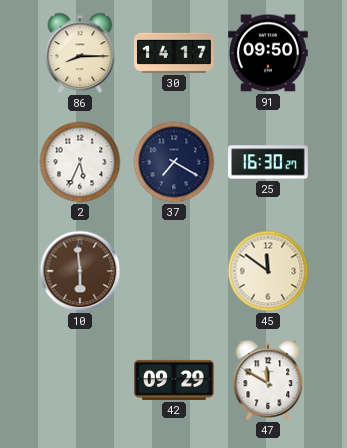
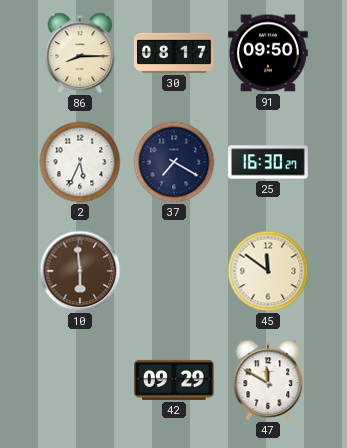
30: 14:17 -> 08:17 (175, 53)
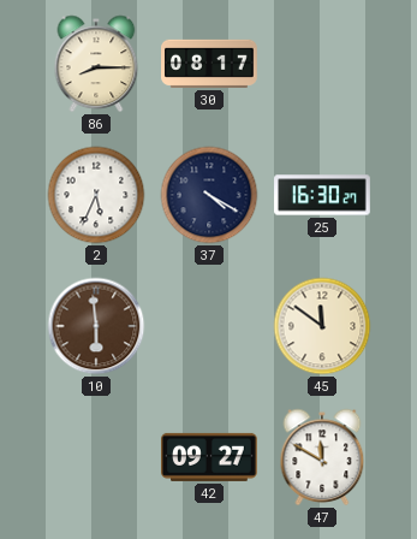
91: 09:50 -> none (269, 53)
37: 7:20 -> 4:20 (209, 195)
42: 09:29 -> 09:27 (210, 457)
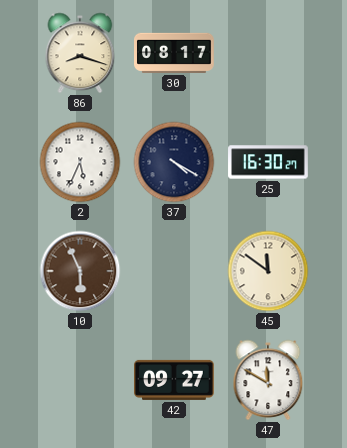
86: 8:15 -> 8:18 (80, 53)
10: 5:59 -> 5:56 (80, 271)
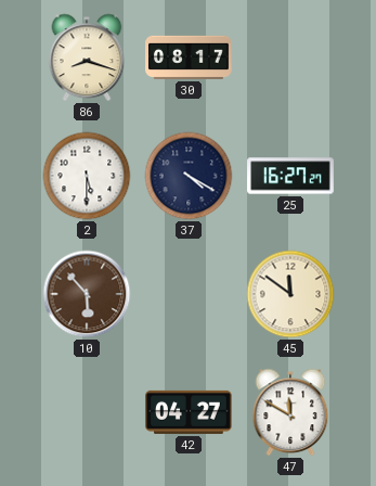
2: 5:34 -> 5:30 (87, 176)
25: 16:30 -> 16:27 (290, 176)
10: 5:56 -> 5:53 (87, 294)
42: 09:27 -> 04:27 (190, 412)
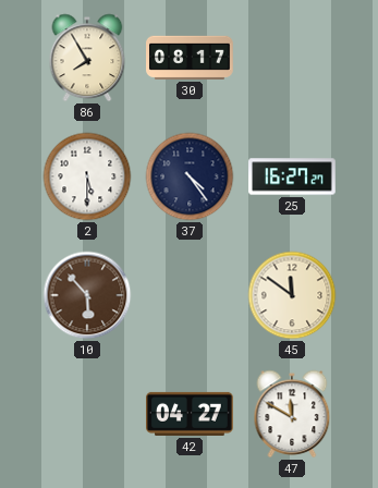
86: 8:18 -> 7:55 (87, 58)
37: 4:20 -> 4:24 (190, 176)
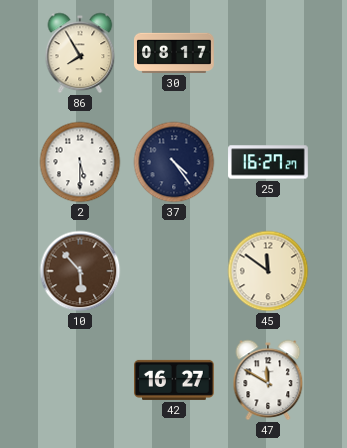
42: 04:27 -> 16:27 (175, 380)
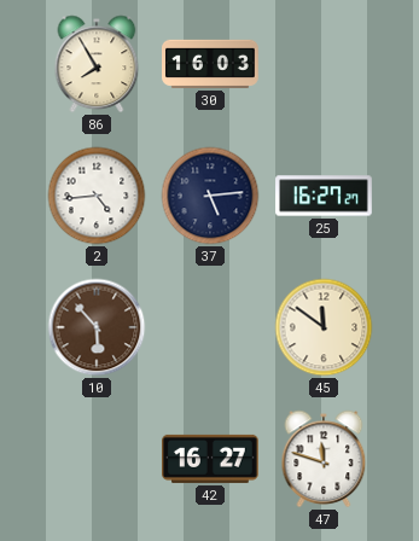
30: 08:17 -> 16:03 (211, 64)
2: 5:30 -> 4:44 (97, 196)
37: 4:24 -> 5:14 (210, 196)
47: 11:50 -> 11:48 (324, 459)
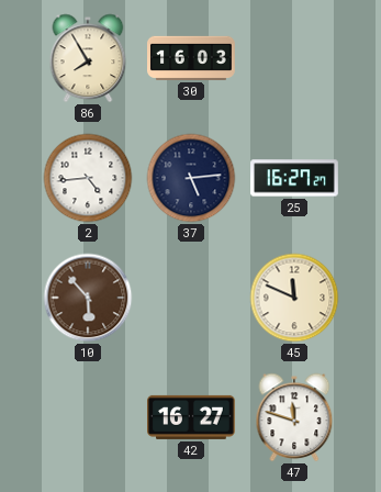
45: 11:51 -> 11:49 (294, 298)
